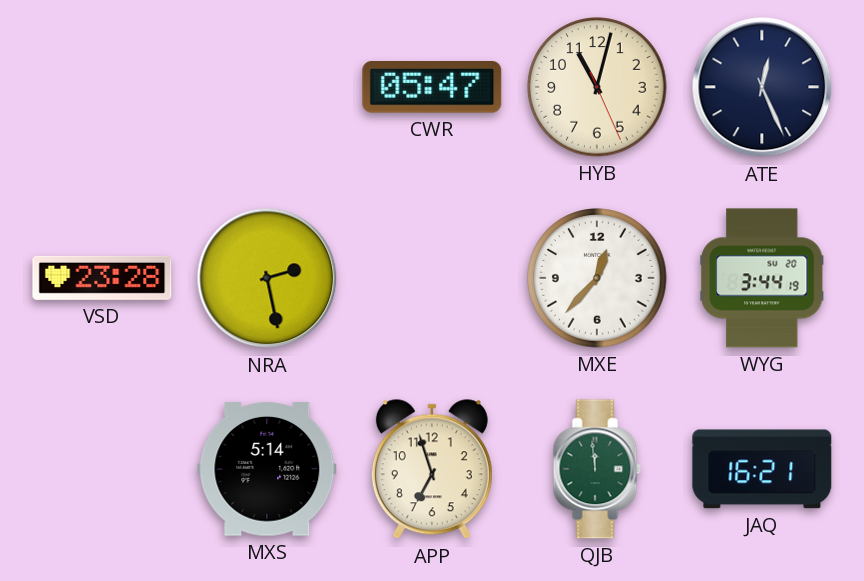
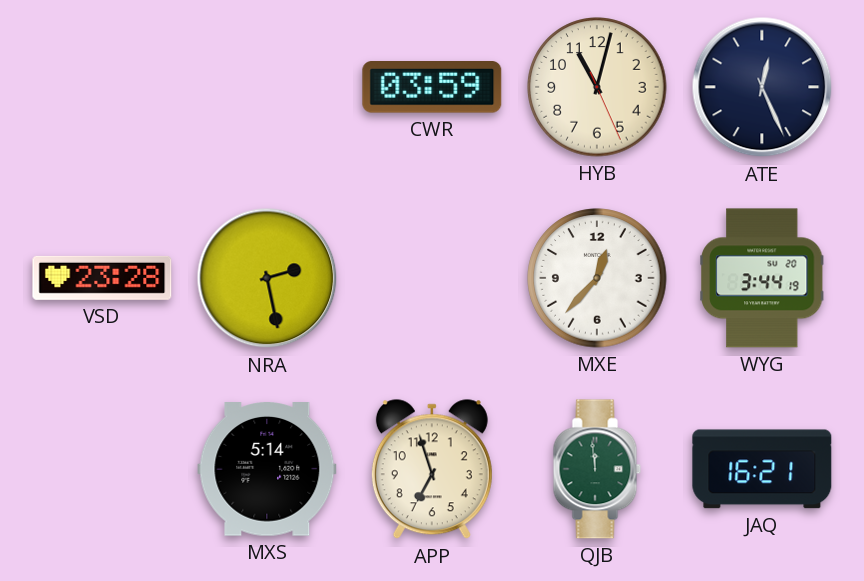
CWR: 05:47 -> 03:59 (432, 88)
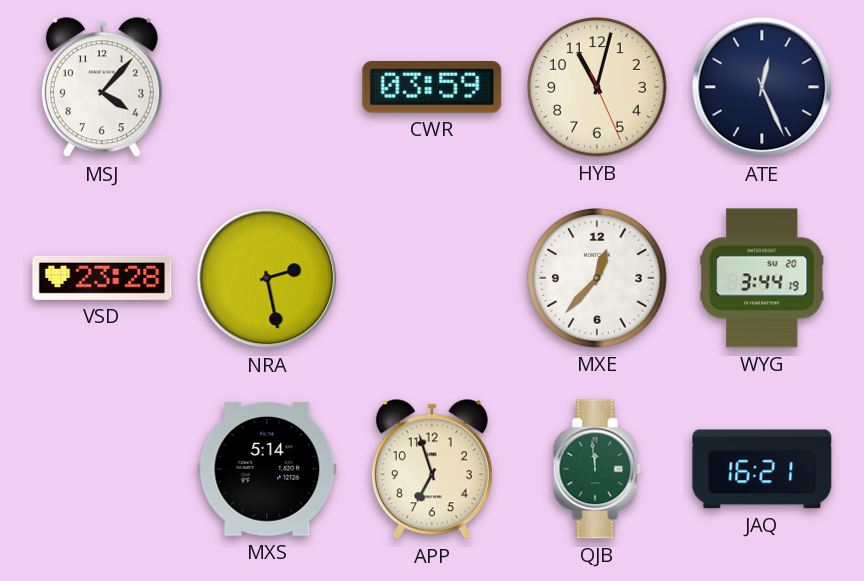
MSJ: none -> 4:07 (102, 88)
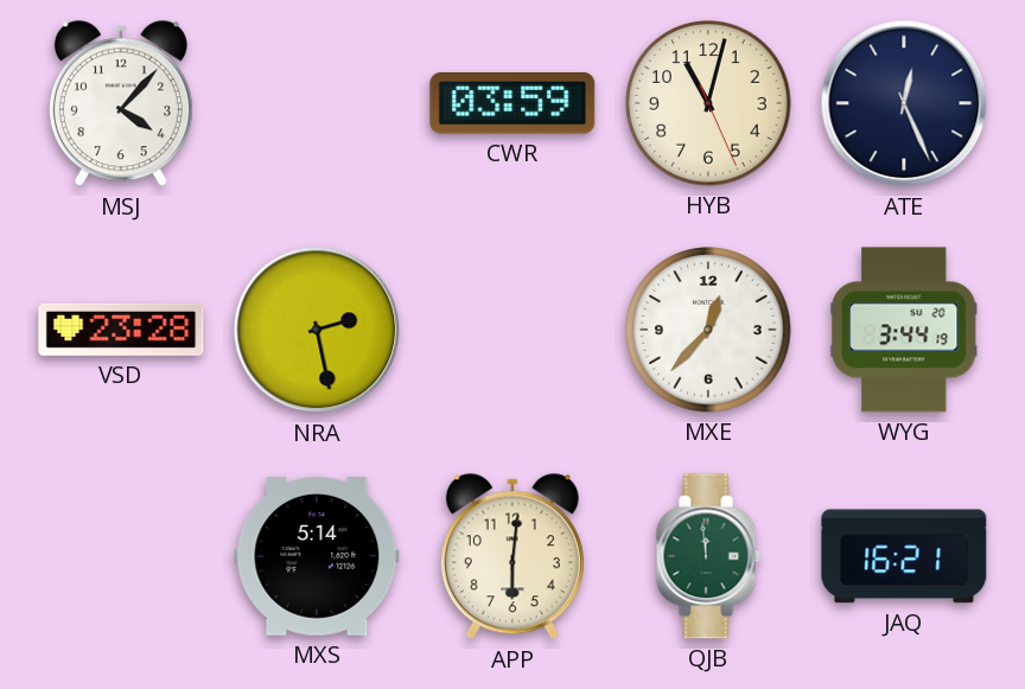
APP: 6:57 -> 6:01 (512, 557)
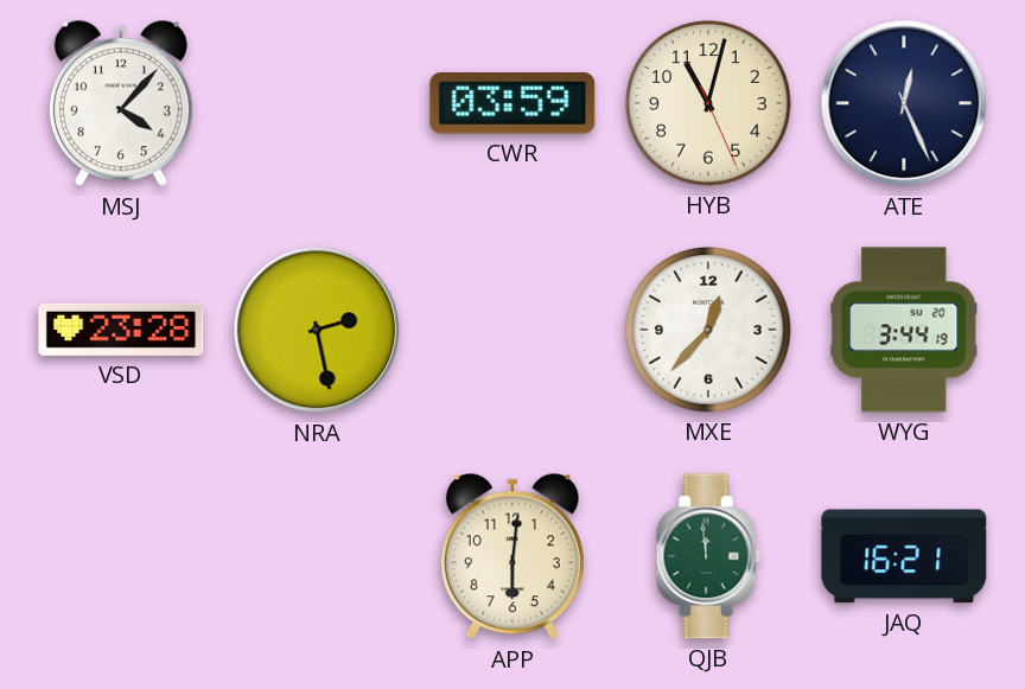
MXS: 5:14 -> none (317, 556)
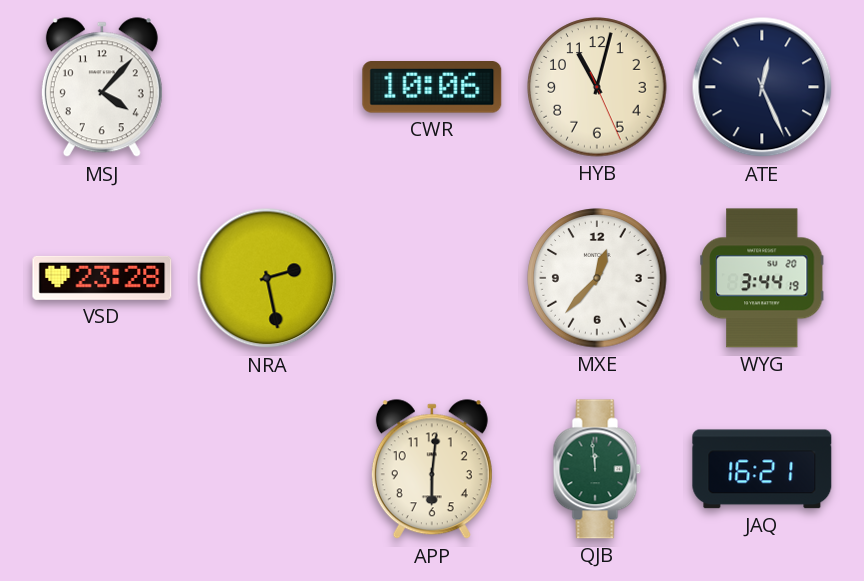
CWR: 03:59 -> 10:06 (432, 88)
